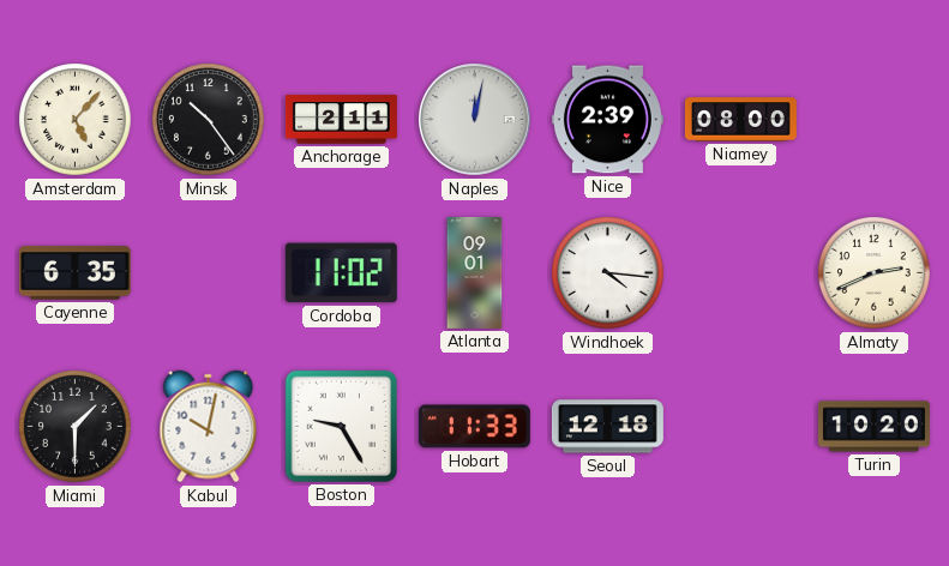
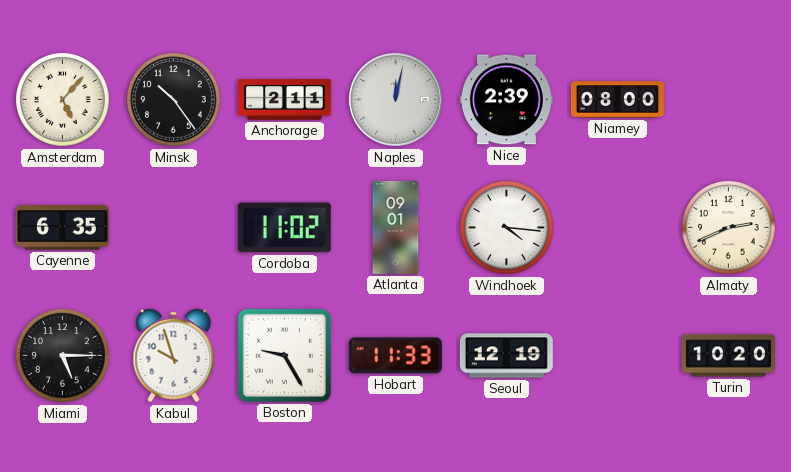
Miami: 1:30 -> 5:15 (63, 356)
Kabul: 10:02 -> 9:57 (174, 356)
Seoul: 12:18 -> 12:19 (506, 356)
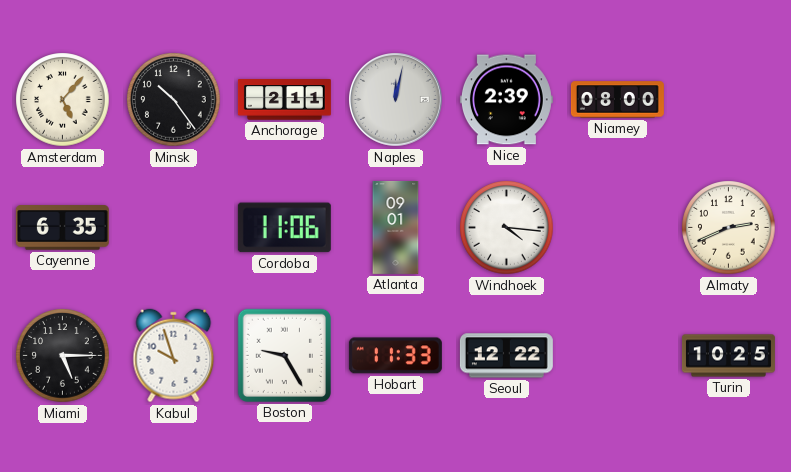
Cordoba: 11:02 -> 11:06 (284, 228)
Seoul: 12:19 -> 12:22 (506, 356)
Turin: 10:20 -> 10:25 (728, 356)
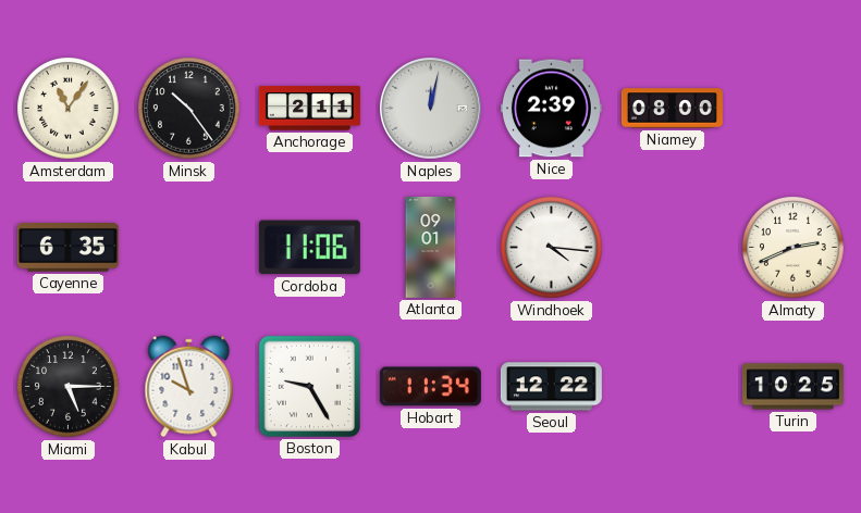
Amsterdam: 5:07 -> 11:06 (69, 109)
Hobart: 11:33 -> 11:34 (430, 387)
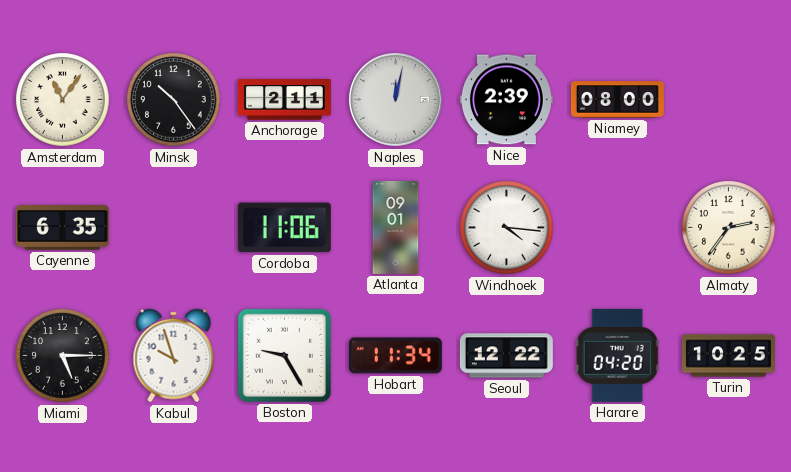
Almaty: 2:41 -> 2:36 (729, 228)
Harare: none -> 04:20 (617, 355)
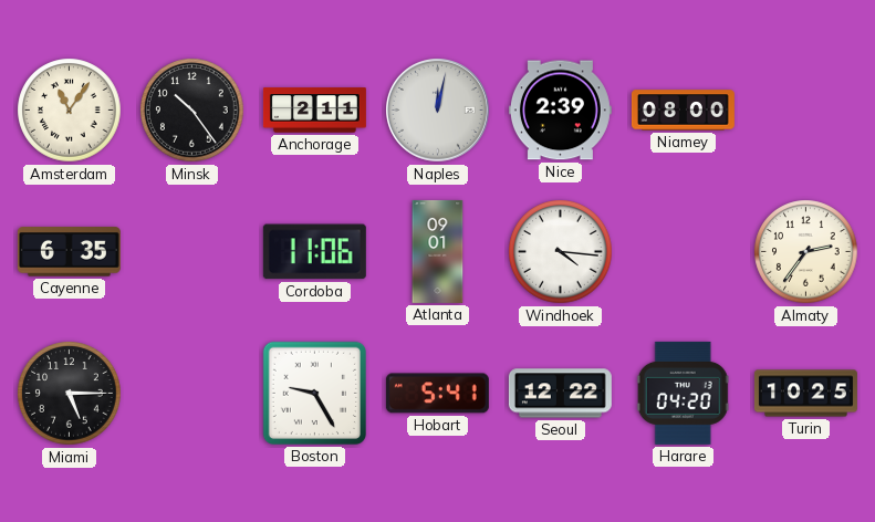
Kabul: 9:57 -> none (174, 356)
Hobart: 11:34 -> 5:41 (437, 394)
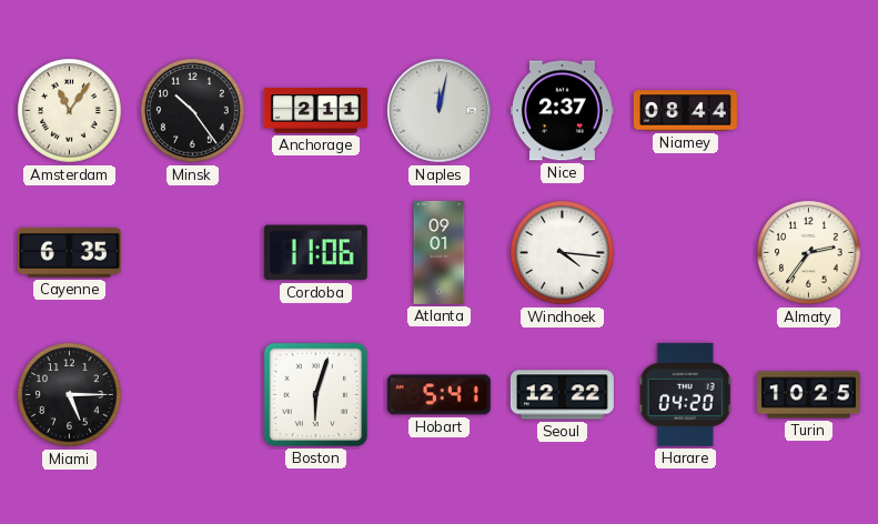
Nice: 2:39 -> 2:37 (562, 111)
Niamey: 08:00 -> 08:44 (685, 111)
Boston: 9:25 -> 6:03 (315, 394)
